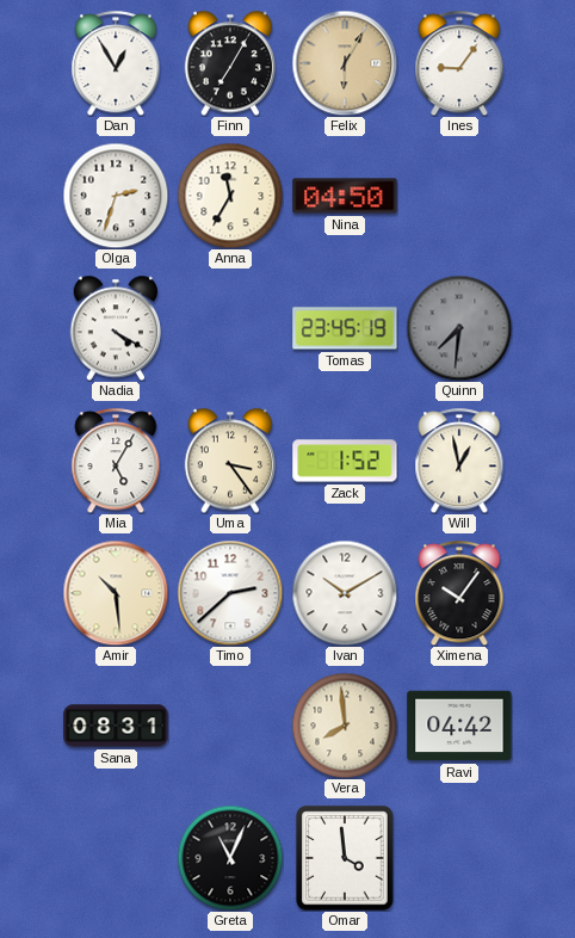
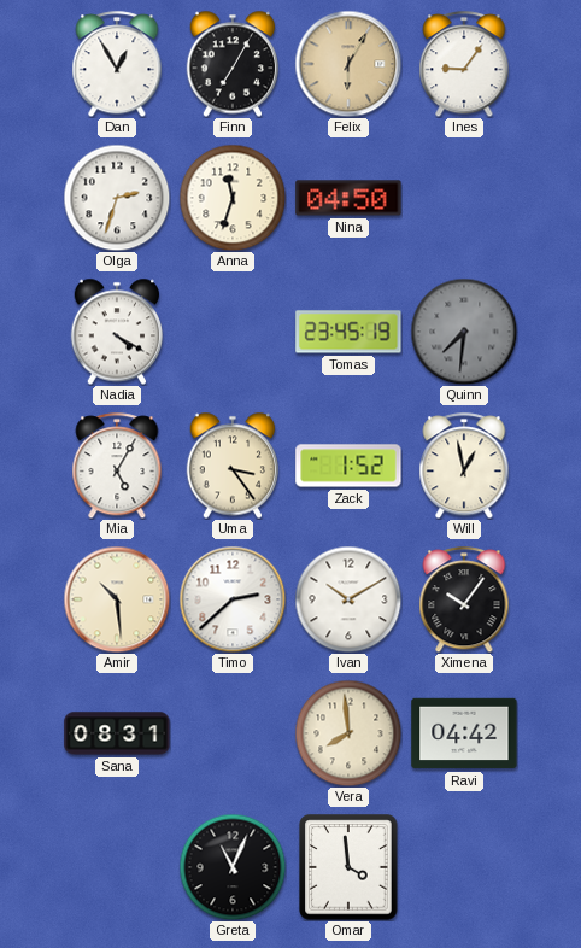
Anna: 11:35 -> 11:33 (233, 198)
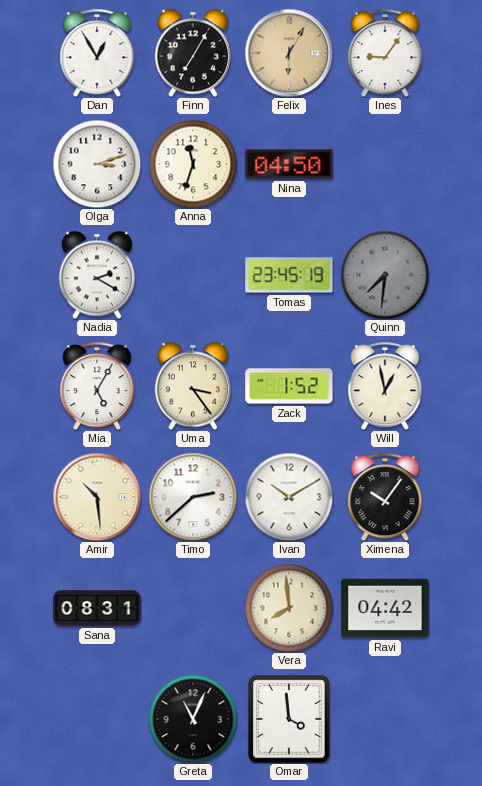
Olga: 2:33 -> 3:12 (97, 164)
Nadia: 4:20 -> 2:20 (97, 275)
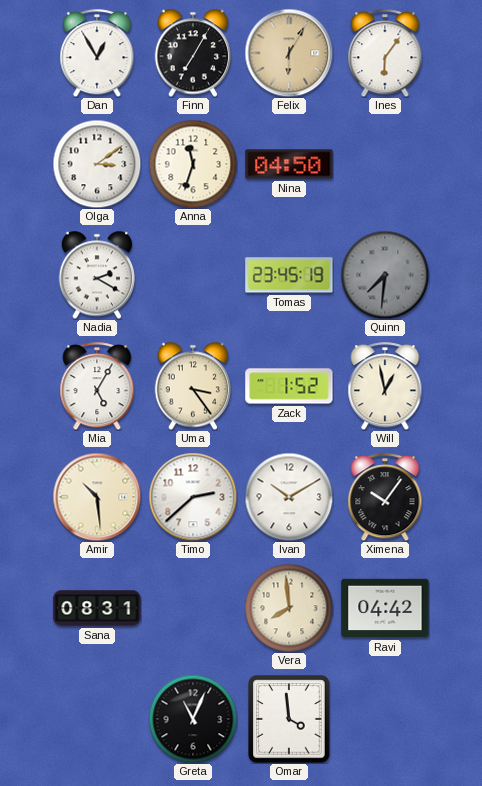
Ines: 9:06 -> 6:06 (385, 53)
Olga: 3:12 -> 3:09 (97, 164)
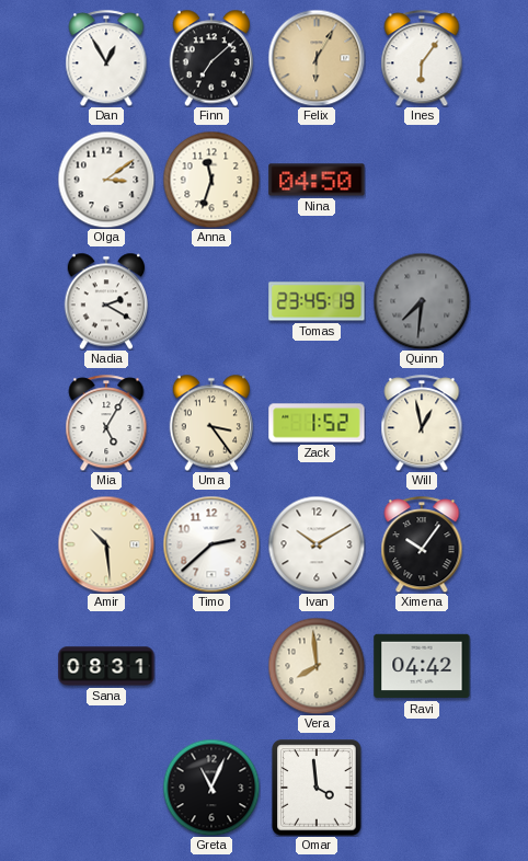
Finn: 7:05 -> 7:08 (211, 58)
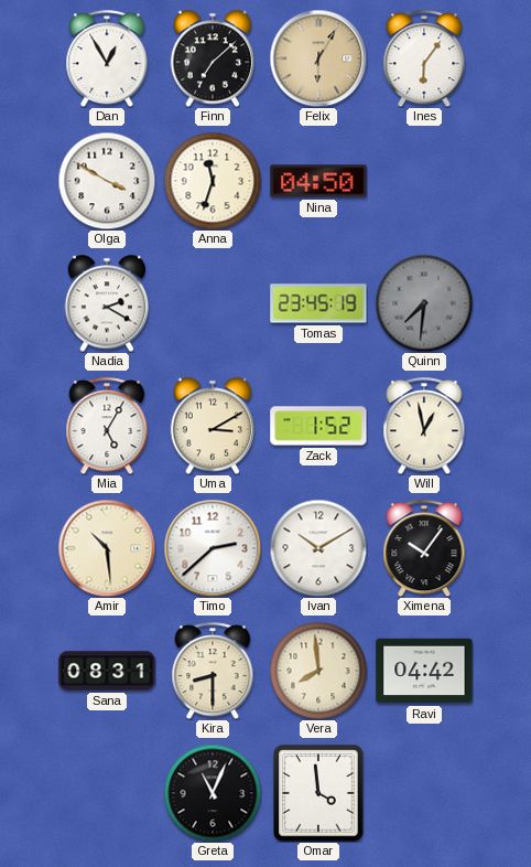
Olga: 3:09 -> 3:50 (107, 181)
Uma: 3:24 -> 3:10 (213, 426)
Kira: none -> 8:30 (213, 671)
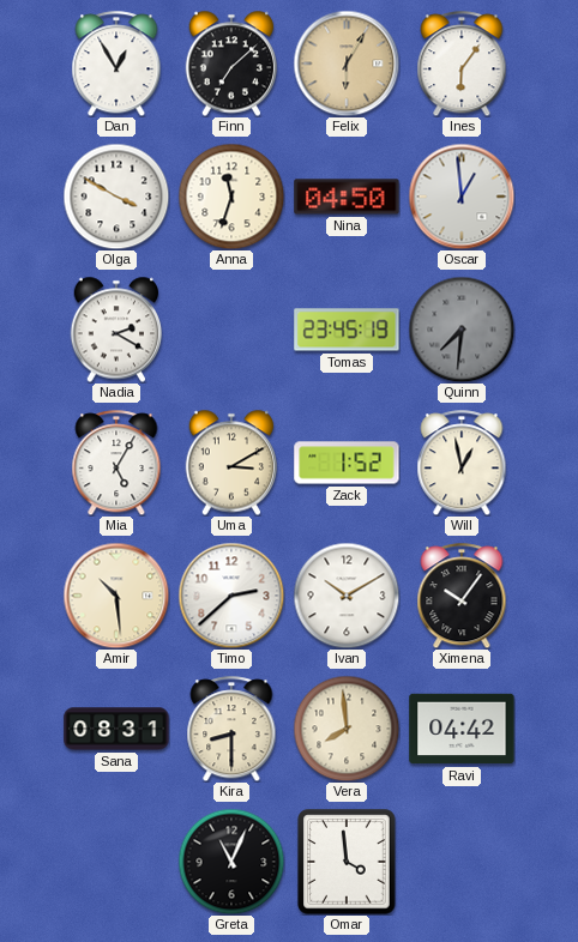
Oscar: none -> 12:59 (462, 197)
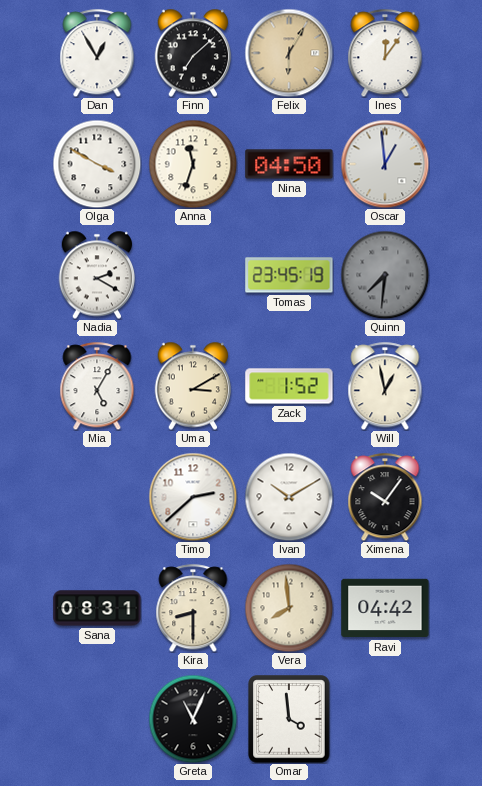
Ines: 6:06 -> 12:06 (385, 53)
Amir: 10:29 -> none (116, 596)
